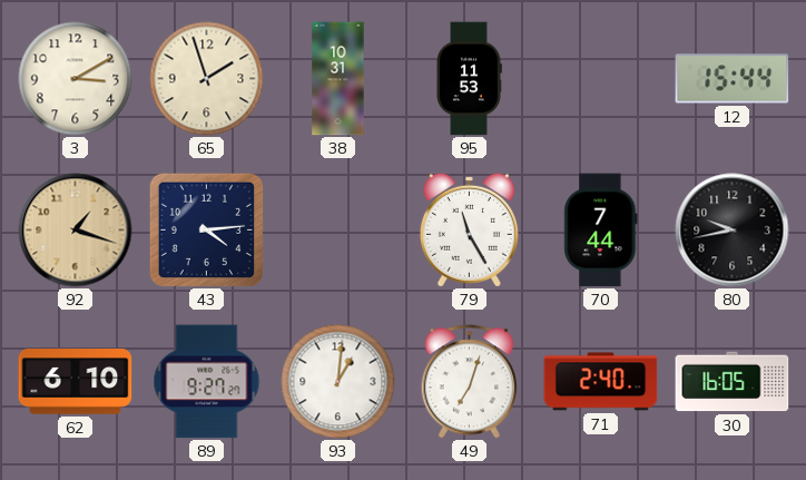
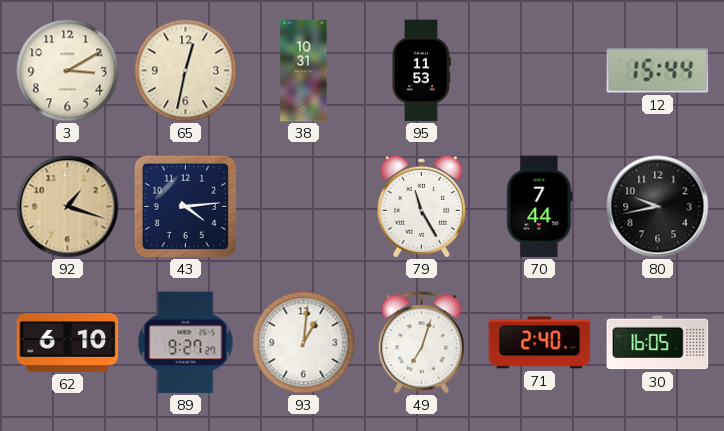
65: 1:57 -> 12:32 (186, 71)
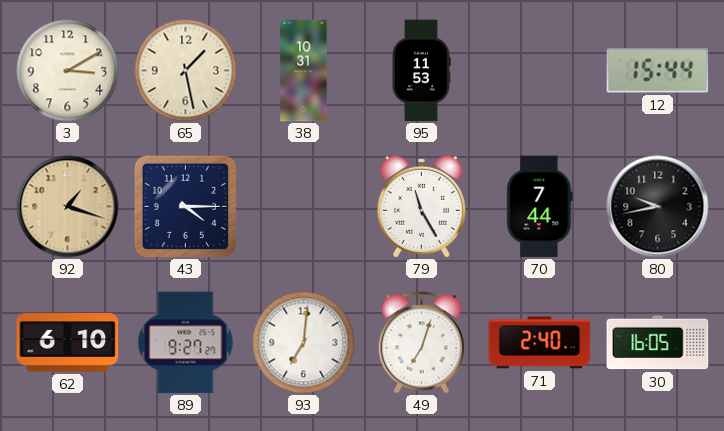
65: 12:32 -> 1:28 (186, 71)
43: 4:14 -> 4:15 (185, 206)
93: 1:01 -> 7:01 (304, 343)
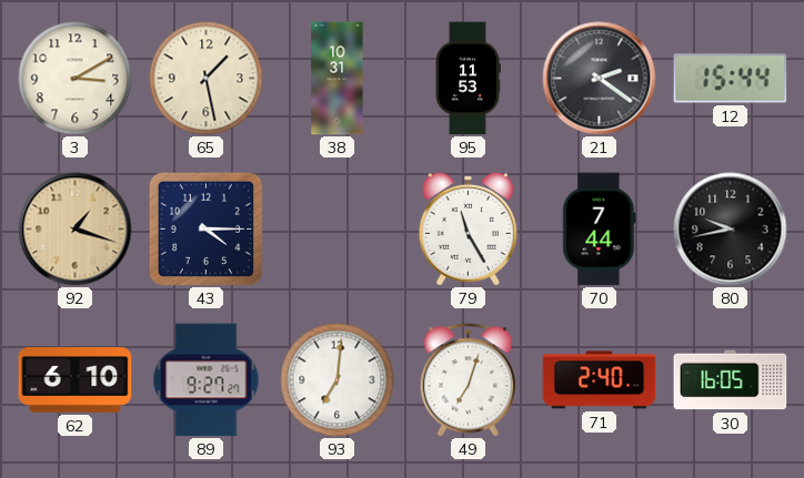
21: none -> 2:21 (600, 79)
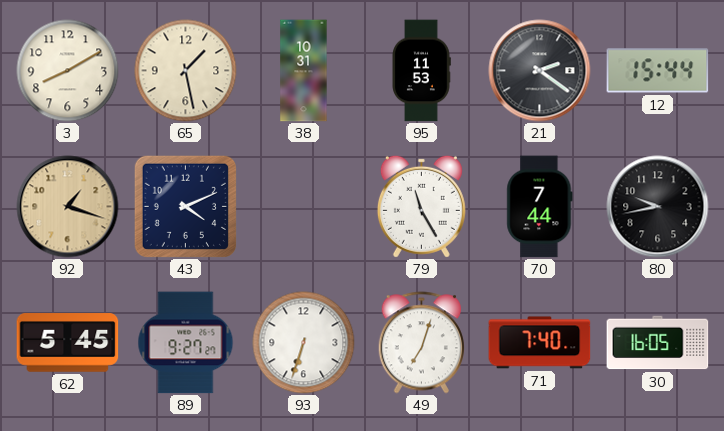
3: 3:10 -> 8:10 (68, 71)
43: 4:15 -> 4:11 (185, 206)
62: 6:10 -> 5:45 (68, 343)
93: 7:01 -> 6:33 (304, 343)
71: 2:40 -> 7:40 (540, 343)
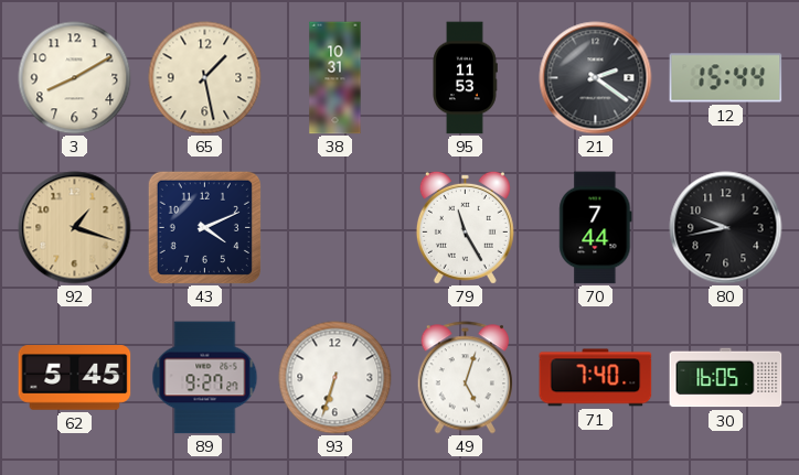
49: 7:03 -> 5:03 (465, 378)
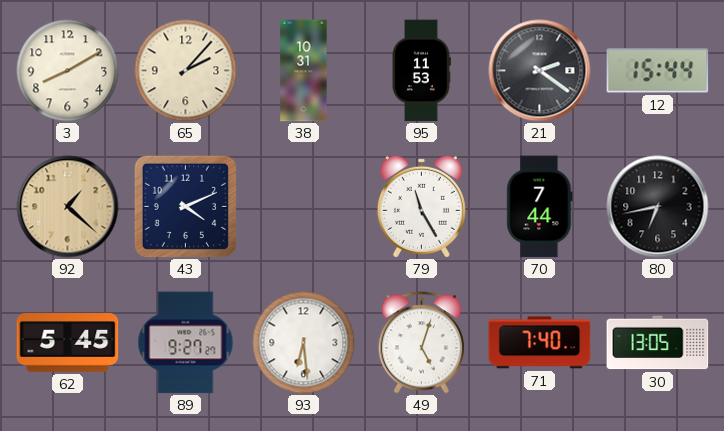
65: 1:28 -> 2:07 (186, 71)
92: 1:18 -> 1:22 (68, 207)
80: 9:43 -> 6:43 (658, 207)
93: 6:33 -> 6:29 (304, 343)
30: 16:05 -> 13:05 (658, 343)
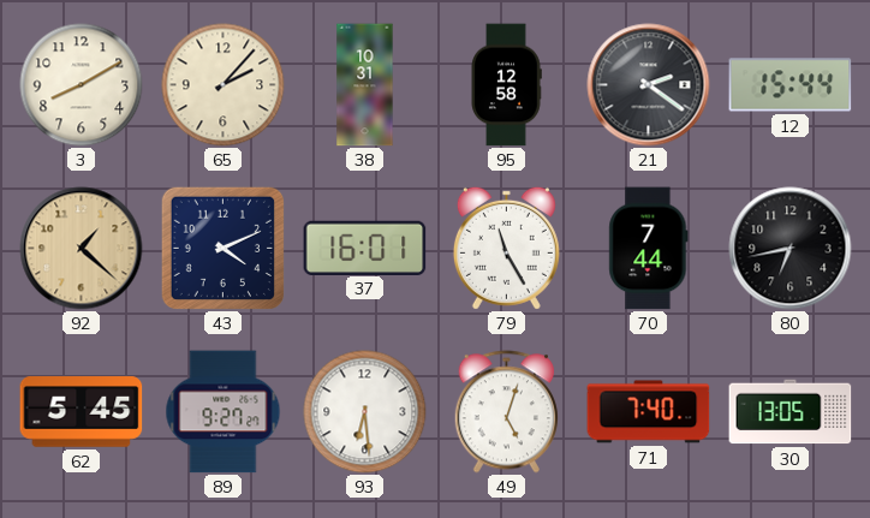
95: 11:53 -> 12:58 (506, 85)
37: none -> 16:01 (365, 248)
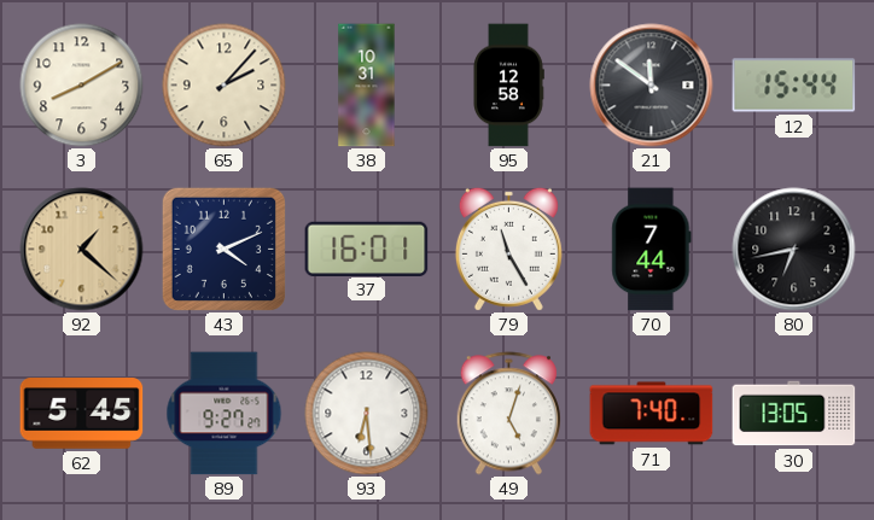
21: 2:21 -> 11:51 (652, 86)
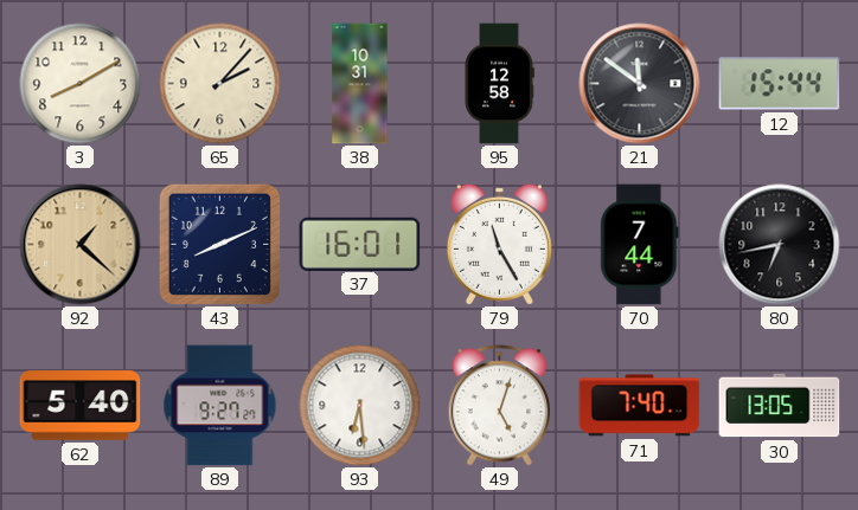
43: 4:11 -> 8:11 (219, 244)
62: 5:45 -> 5:40 (81, 406)
